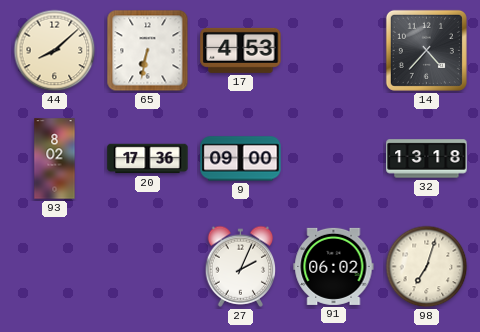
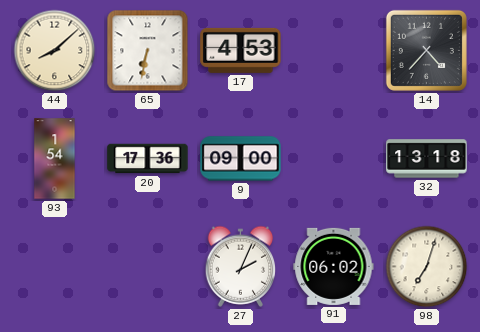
93: 8:02 -> 1:54 (55, 159)
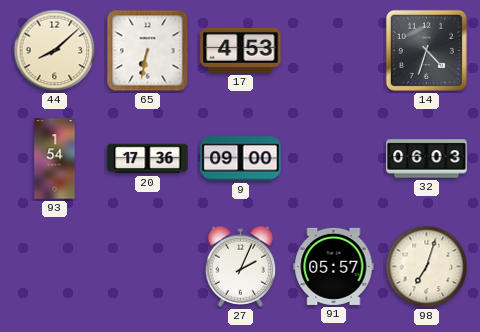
14: 4:37 -> 4:33 (426, 50)
32: 13:18 -> 06:03 (427, 159)
91: 06:02 -> 05:57 (334, 266)
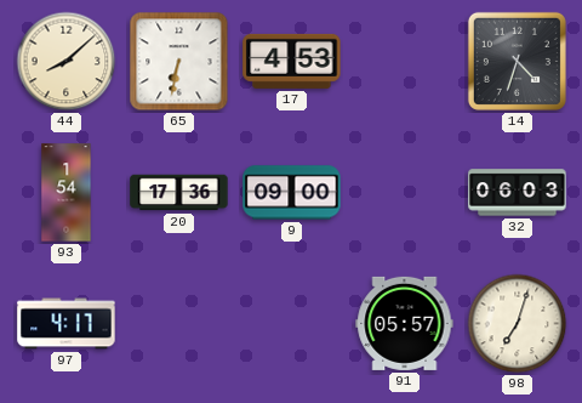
97: none -> 4:17 (67, 324)
27: 2:04 -> none (241, 266)
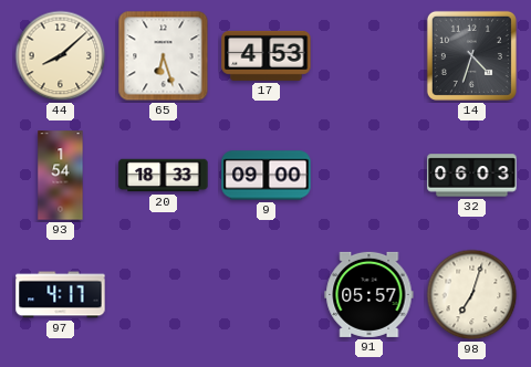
65: 6:32 -> 6:27 (164, 56)
20: 17:36 -> 18:33 (164, 176)
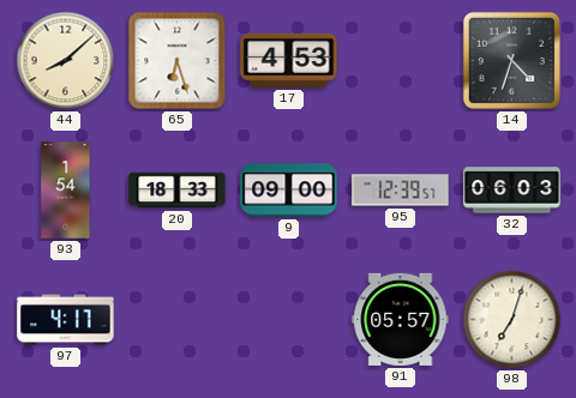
95: none -> 12:39 (401, 191)
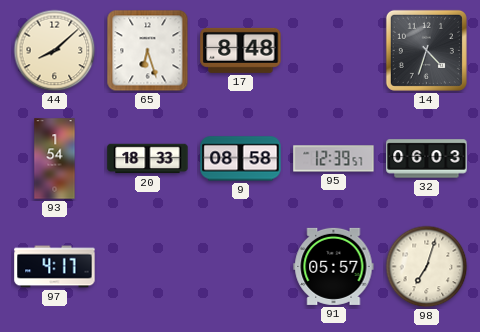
17: 4:53 -> 8:48 (241, 50)
9: 09:00 -> 08:58 (241, 159)
